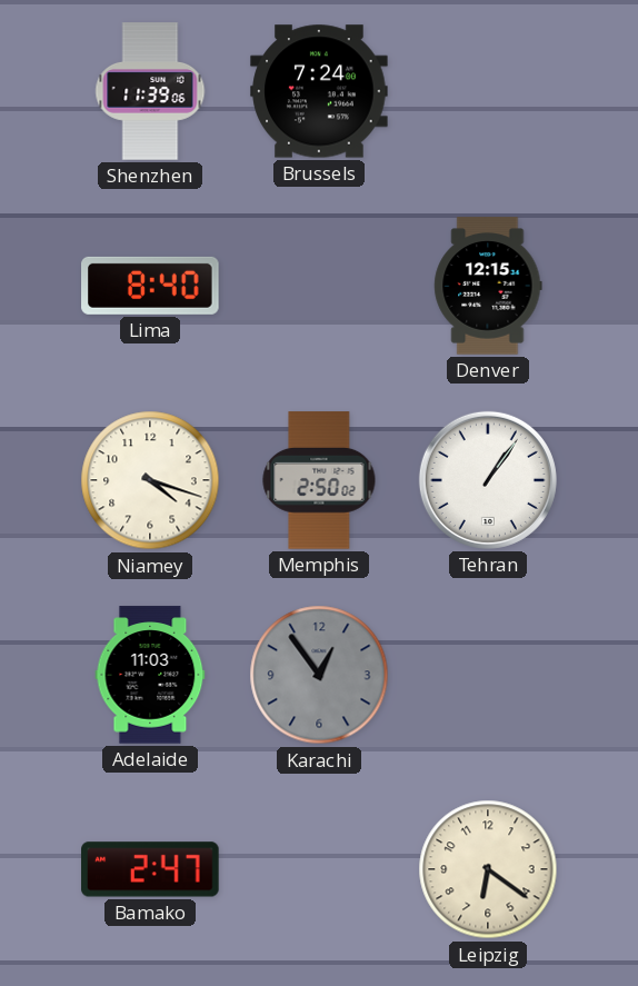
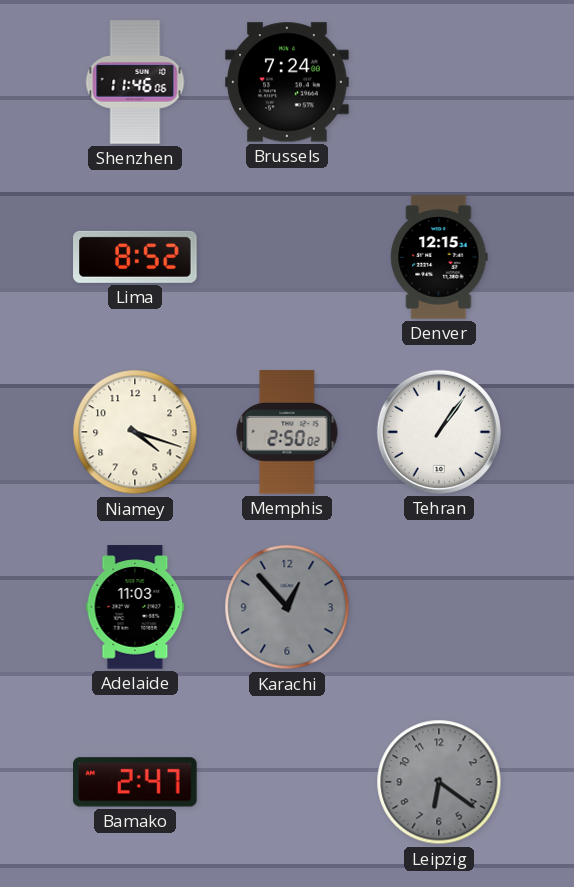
Shenzhen: 11:39 -> 11:46 (135, 82)
Lima: 8:40 -> 8:52 (135, 257)
Karachi: 12:54 -> 12:53 (287, 607)
Leipzig dial: cream -> grey (439, 782)
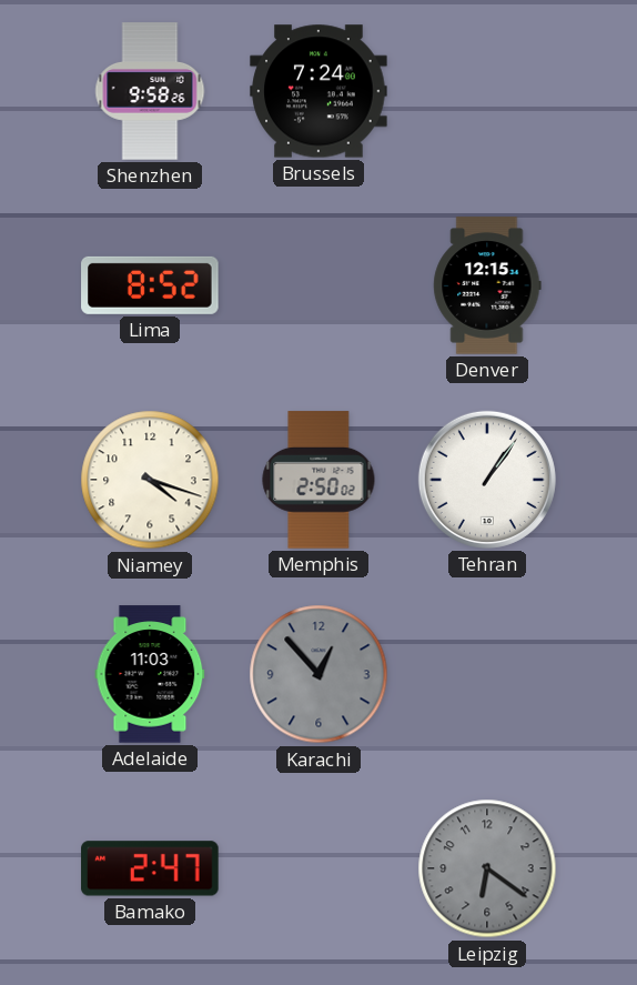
Shenzhen: 11:46 -> 9:58 (150, 91)
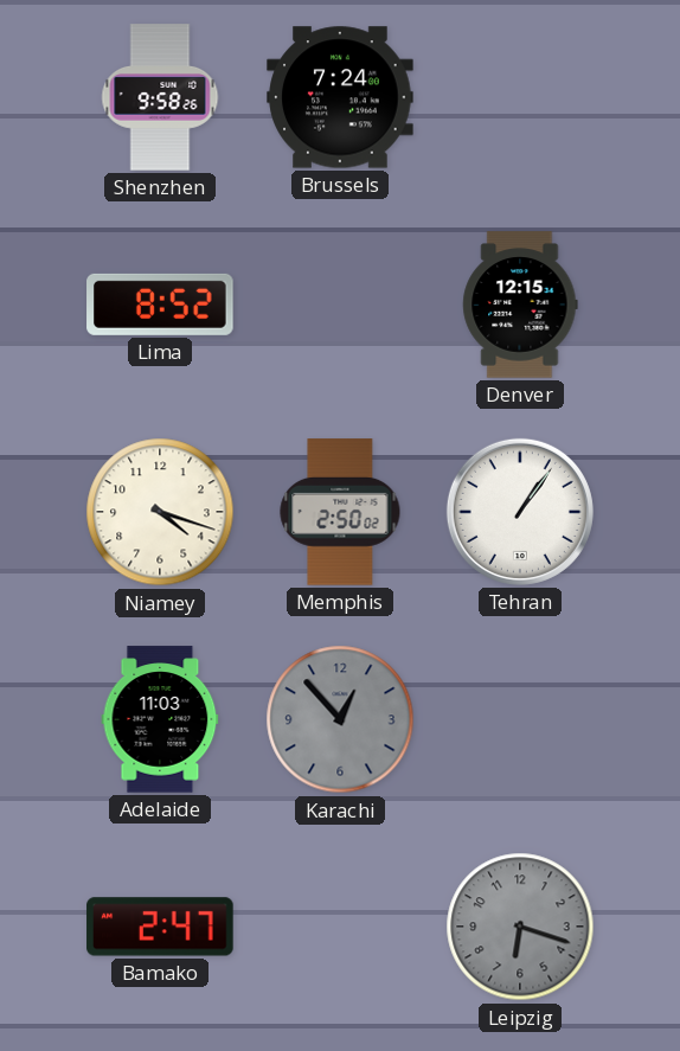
Leipzig: 6:21 -> 6:18 (520, 927)
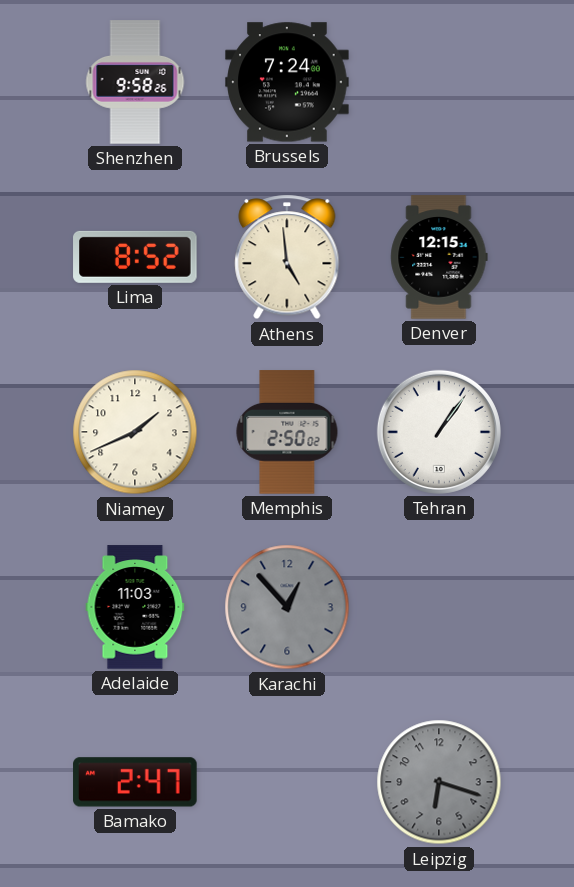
Athens: none -> 4:59 (287, 257)
Niamey: 4:18 -> 1:41 (135, 432)
